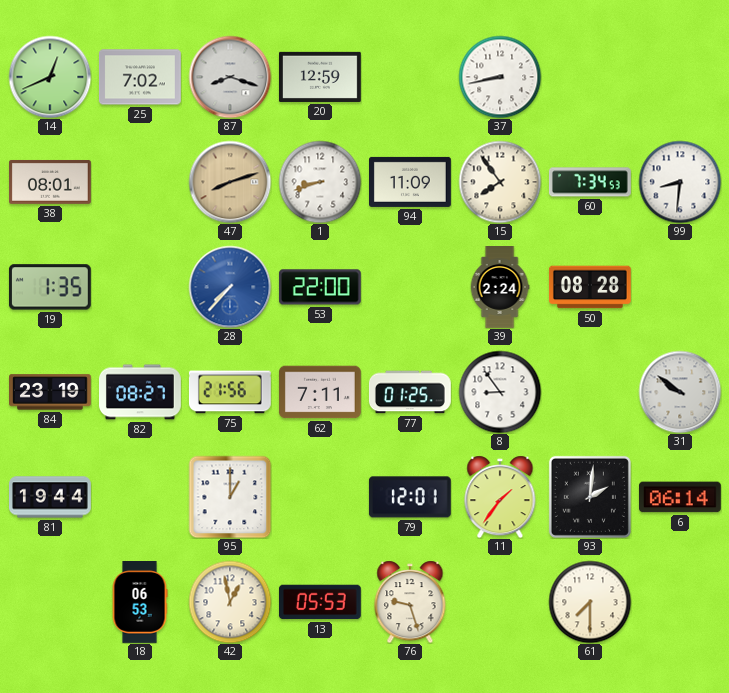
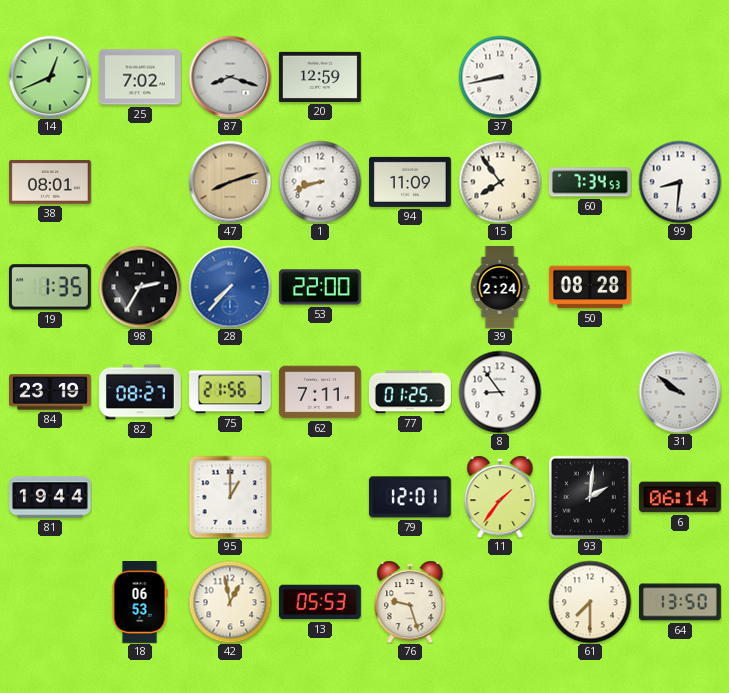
98: none -> 2:35 (140, 287)
64: none -> 13:50 (681, 602)
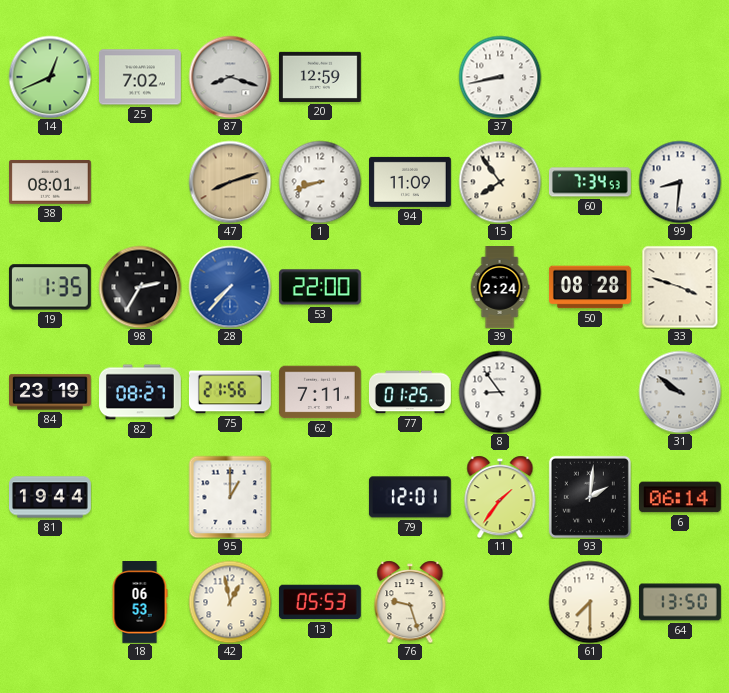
33: none -> 3:48 (680, 287)
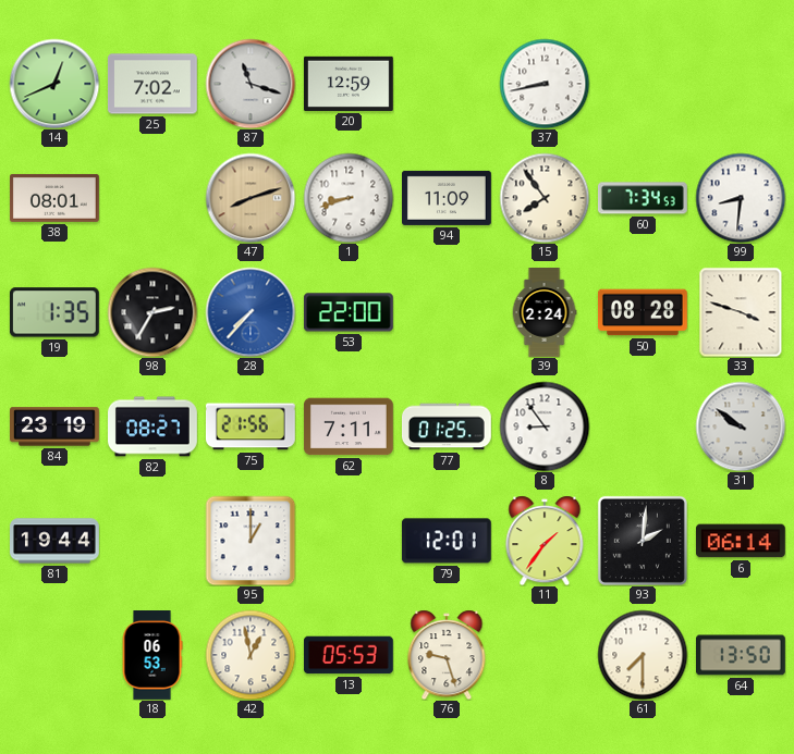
87: 8:18 -> 11:18 (251, 84)
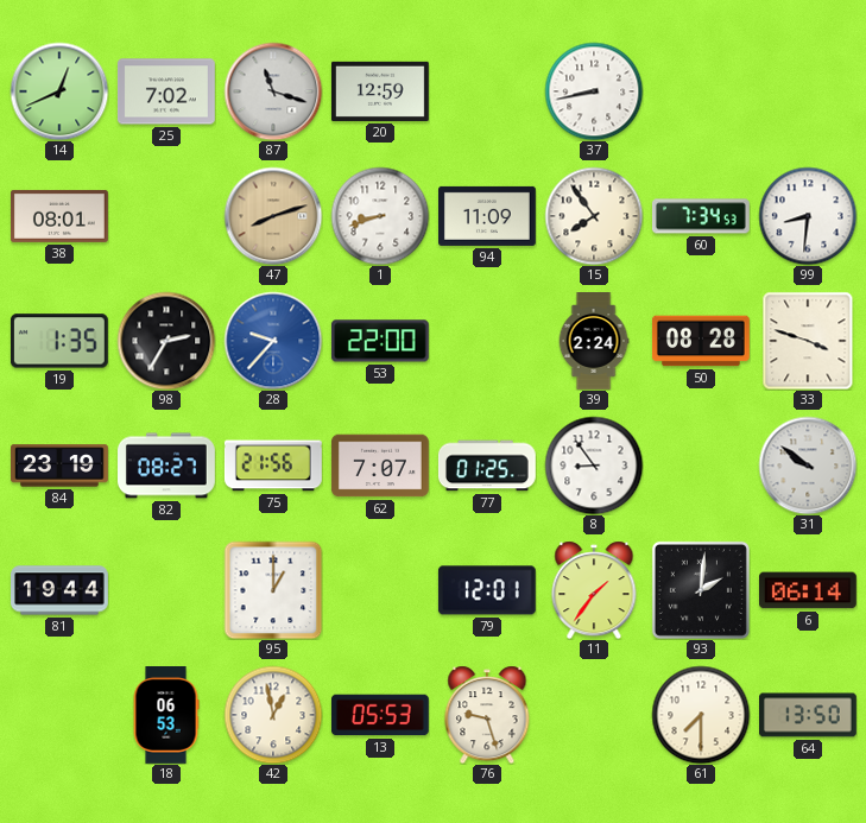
28: 7:37 -> 9:37 (273, 341)
62: 7:11 -> 7:07 (380, 466)
